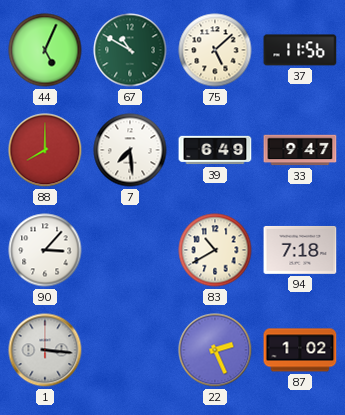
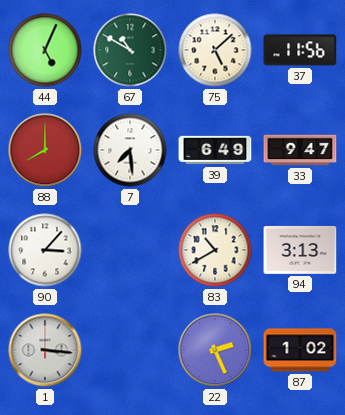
94: 7:18 -> 3:13 (300, 250)
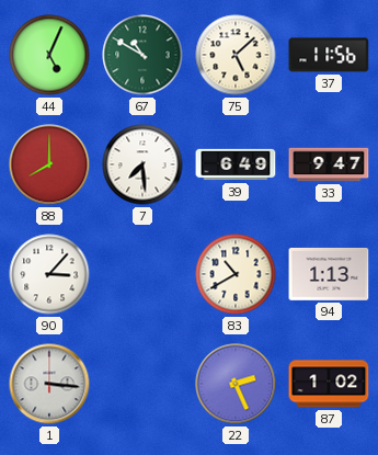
94: 3:13 -> 1:13 (329, 274)
